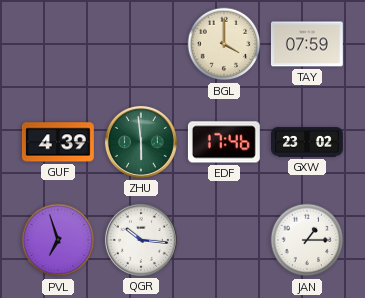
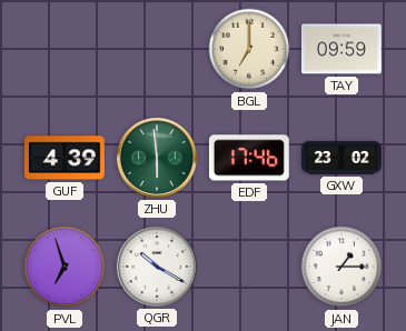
BGL: 4:00 -> 7:00 (249, 49)
TAY: 07:59 -> 09:59 (341, 49)
QGR: 10:16 -> 10:20 (157, 267)
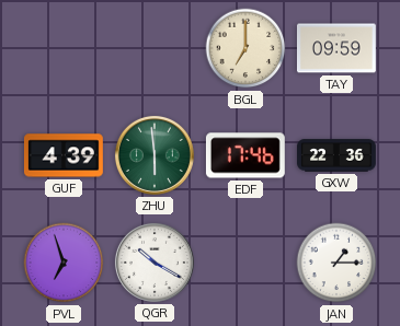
GXW: 23:02 -> 22:36 (338, 155)
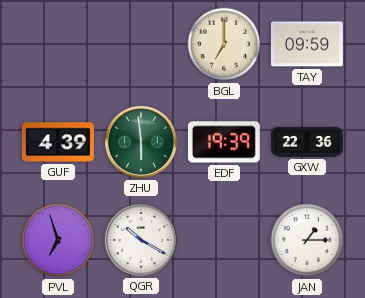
EDF: 17:46 -> 19:39 (224, 142)
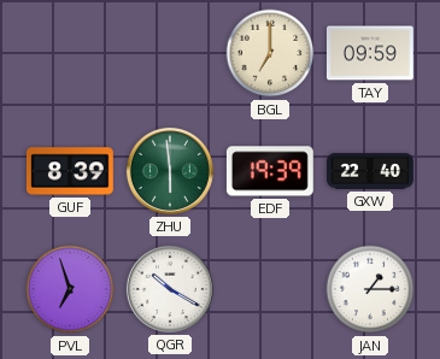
GUF: 4:39 -> 8:39 (70, 171)
GXW: 22:36 -> 22:40 (371, 171)
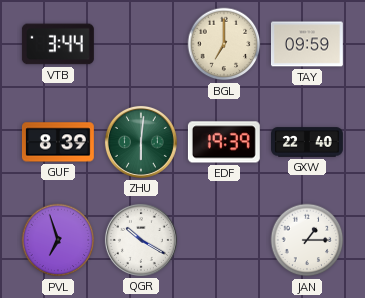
VTB: none -> 3:44 (58, 44)
ZHU: 5:59 -> 6:01 (141, 142)
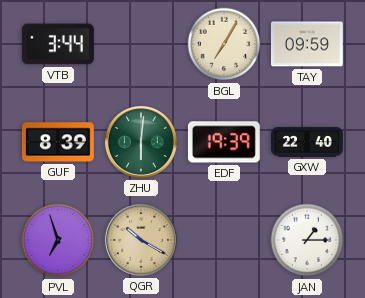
BGL: 7:00 -> 7:05 (224, 44)
QGR dial: white -> champagne (141, 240)
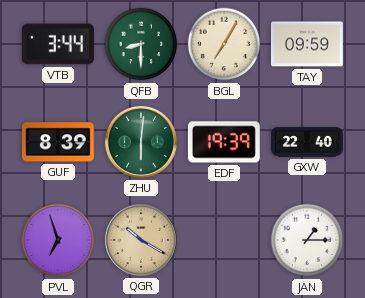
QFB: none -> 8:30 (141, 44)
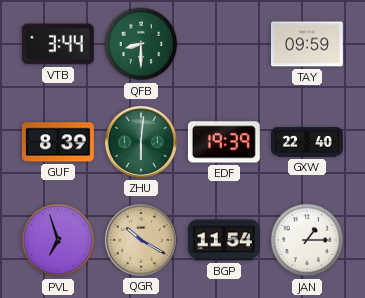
BGL: 7:05 -> none (224, 44)
BGP: none -> 11:54 (224, 240)
